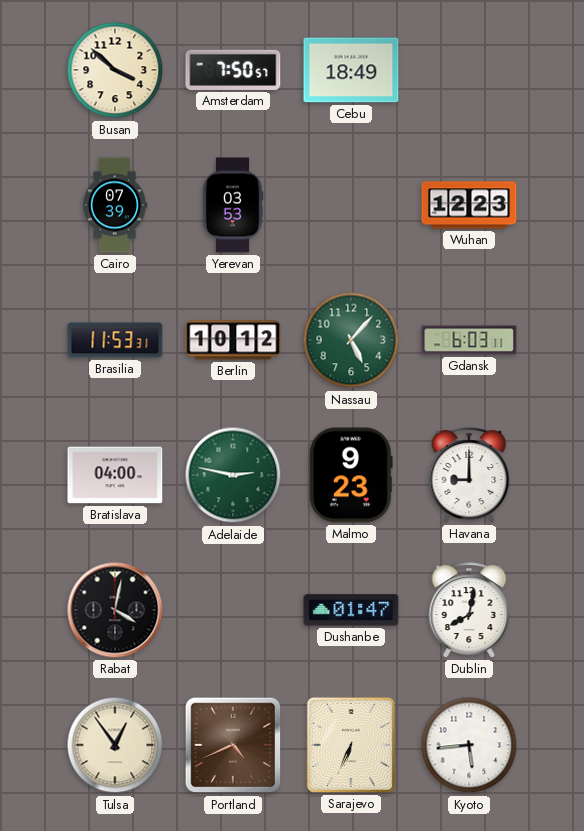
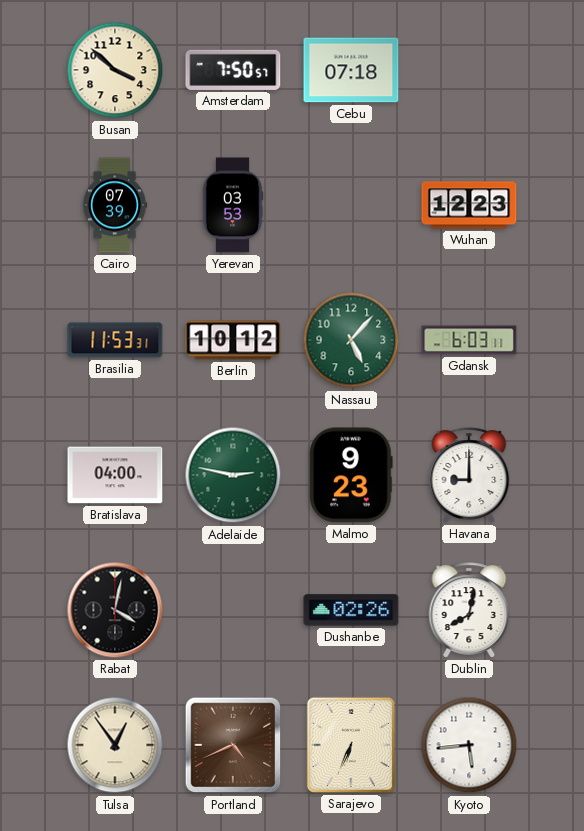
Cebu: 18:49 -> 07:18 (351, 70)
Dushanbe: 01:47 -> 02:26 (351, 610)
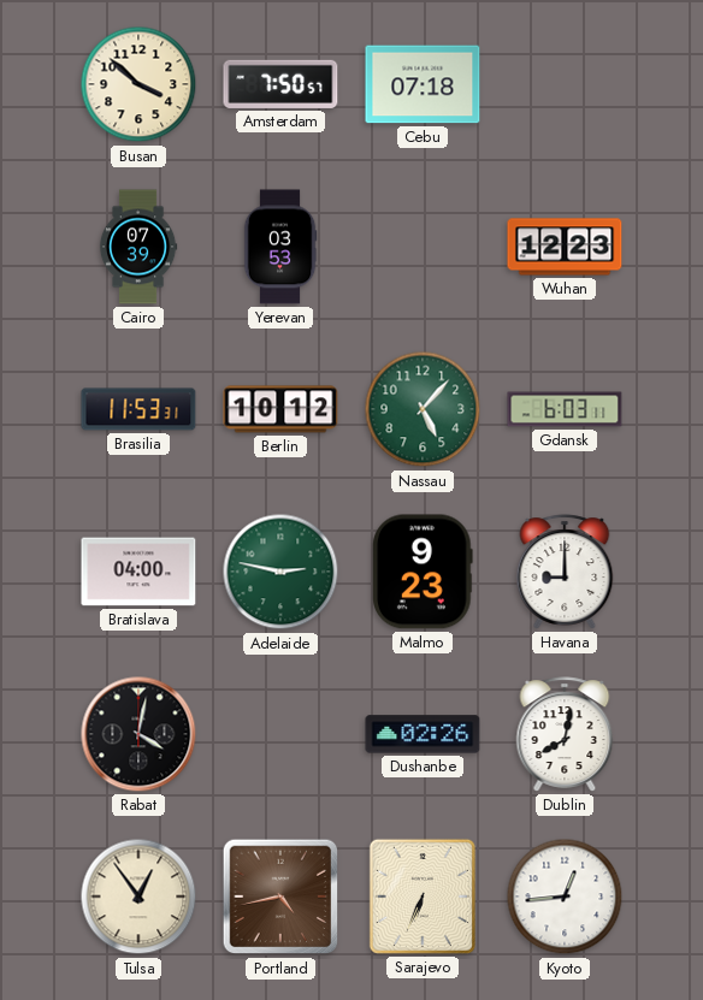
Portland: 4:41 -> 4:43 (280, 897)
Kyoto: 5:44 -> 12:44 (565, 897)
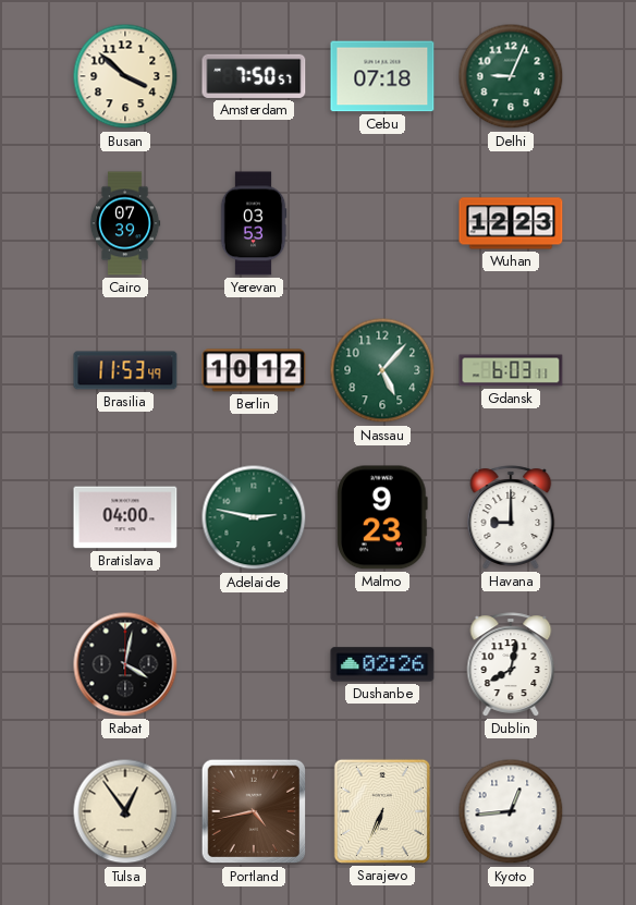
Delhi: none -> 9:04 (511, 76)
Brasilia: 11:53:31 -> 11:53:49 (125, 370)
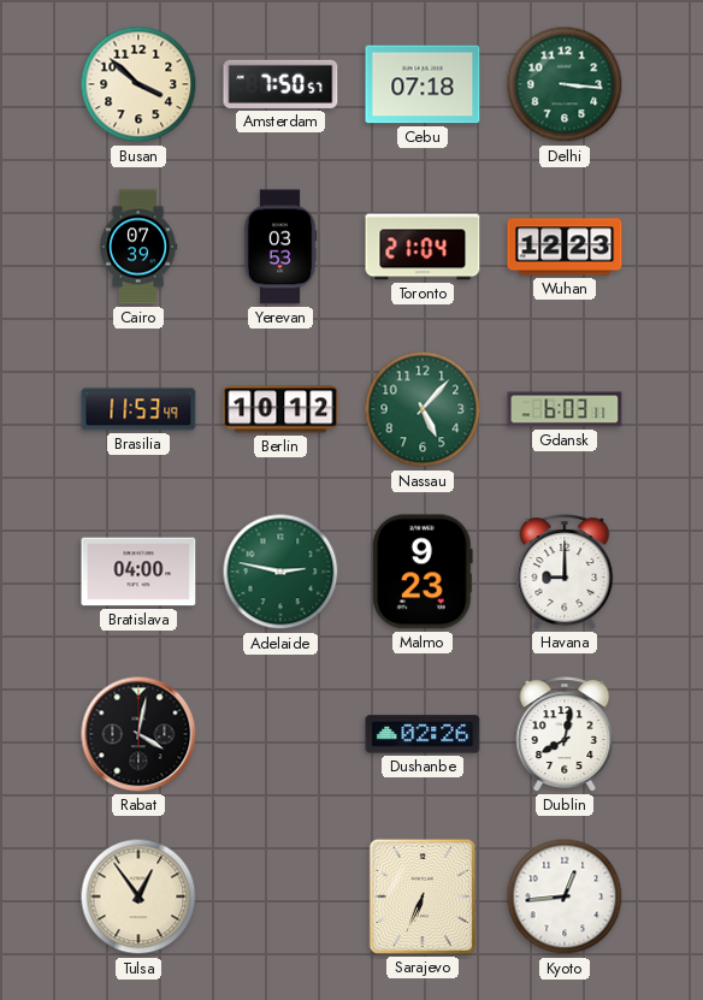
Delhi: 9:04 -> 3:16 (565, 84)
Toronto: none -> 21:04 (423, 247)
Portland: 4:43 -> none (254, 811)
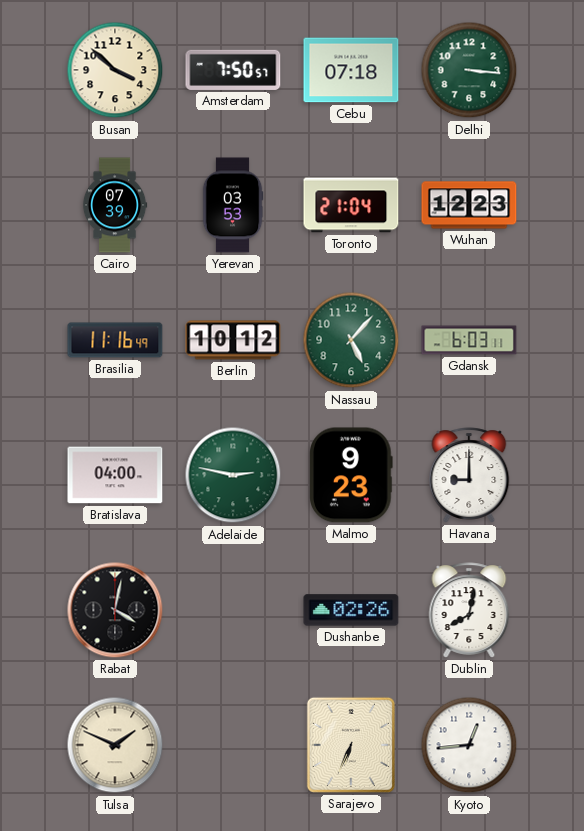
Brasilia: 11:53 -> 11:16 (115, 340)
Tulsa: 12:54 -> 1:49 (115, 745)
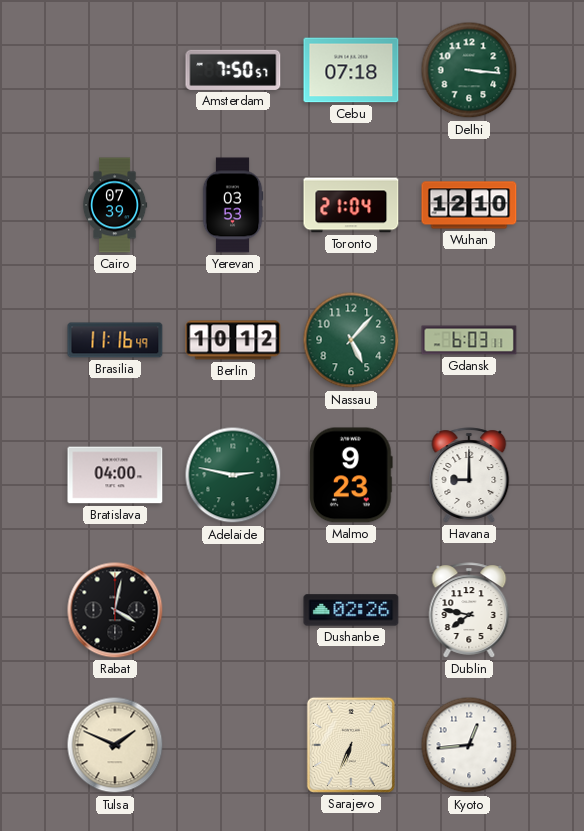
Busan: 3:52 -> none (115, 70)
Wuhan: 12:23 -> 12:10 (469, 205)
Dublin: 8:02 -> 7:47 (469, 610)
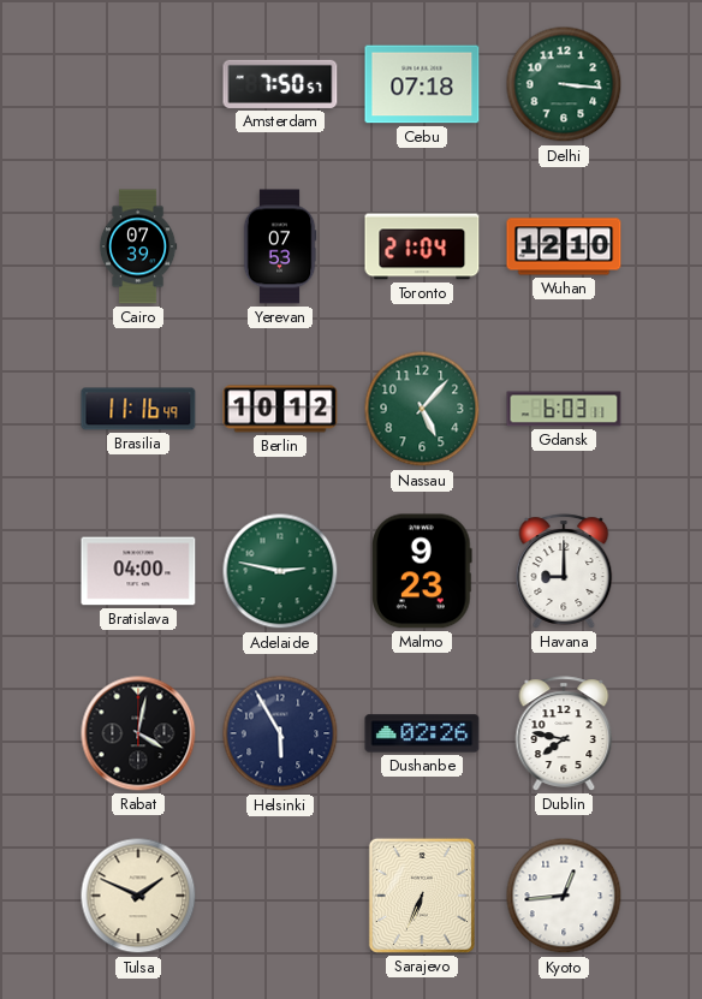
Yerevan: 03:53 -> 07:53 (280, 246)
Helsinki: none -> 5:55 (280, 733)
